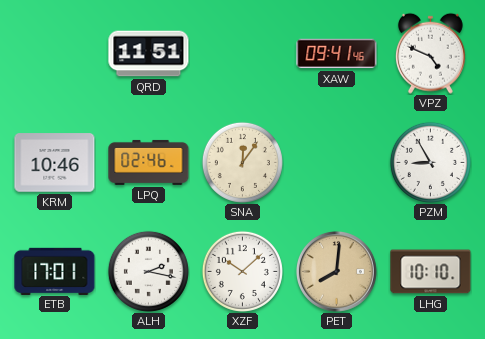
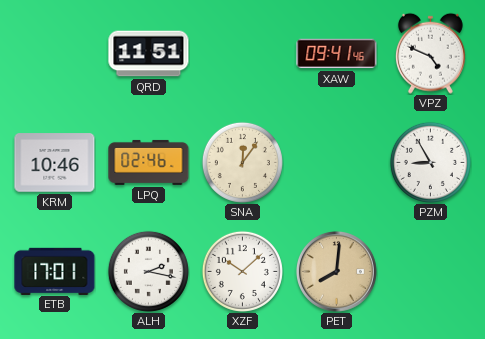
LHG: 10:10 -> none (431, 272)
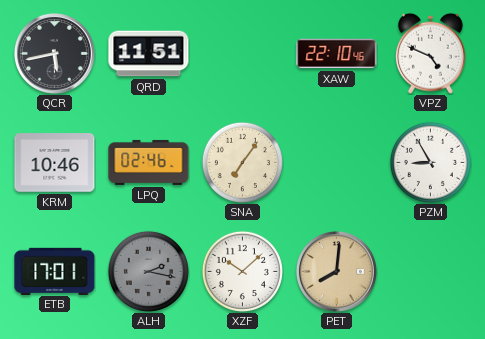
QCR: none -> 5:43 (54, 53)
XAW: 09:41 -> 22:10 (337, 54)
SNA: 12:06 -> 7:06 (242, 162)
ALH dial: white -> grey (148, 271)
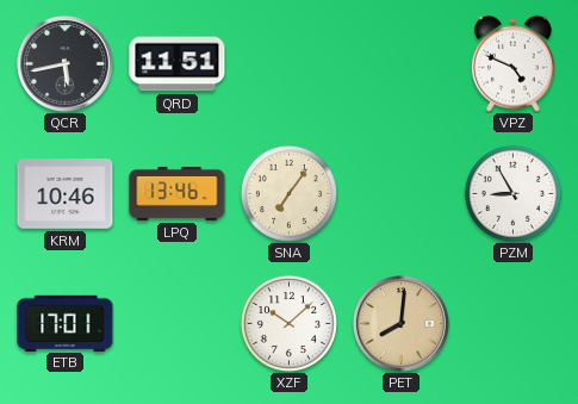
XAW: 22:10 -> none (337, 54)
LPQ: 02:46 -> 13:46 (178, 193)
ALH: 2:17 -> none (148, 271)
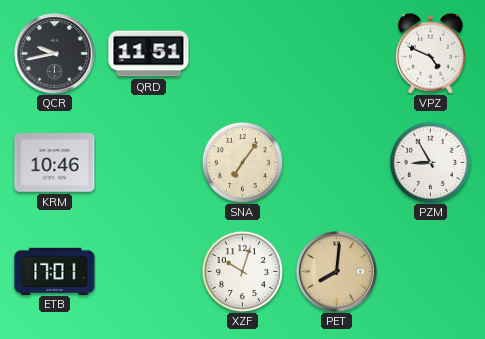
QCR: 5:43 -> 9:43 (54, 53)
LPQ: 13:46 -> none (178, 193)
XZF: 10:08 -> 10:03 (242, 271)
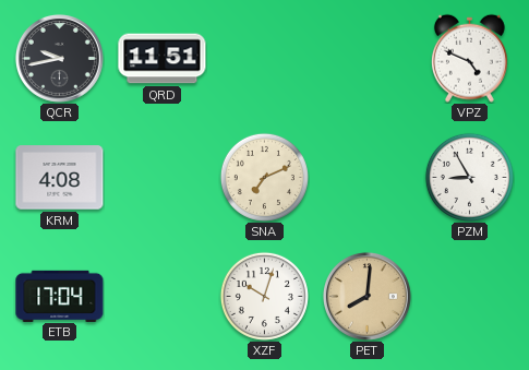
KRM: 10:46 -> 4:08 (60, 178)
SNA: 7:06 -> 7:11 (264, 177)
ETB: 17:01 -> 17:04 (60, 296)
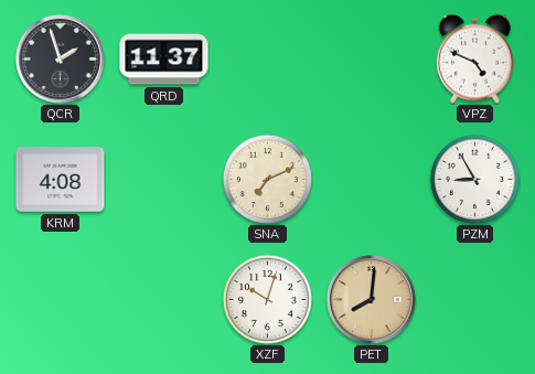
QCR: 9:43 -> 1:57 (60, 58)
QRD: 11:51 -> 11:37 (164, 60)
ETB: 17:04 -> none (60, 296)
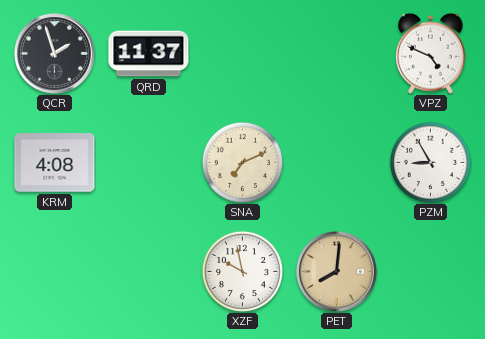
XZF: 10:03 -> 9:58 (242, 271)
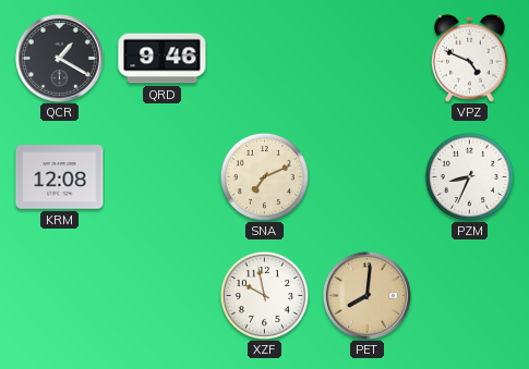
QCR: 1:57 -> 1:20 (59, 58)
QRD: 11:37 -> 9:46 (163, 59)
KRM: 4:08 -> 12:08 (60, 177)
PZM: 8:55 -> 8:34 (469, 176)
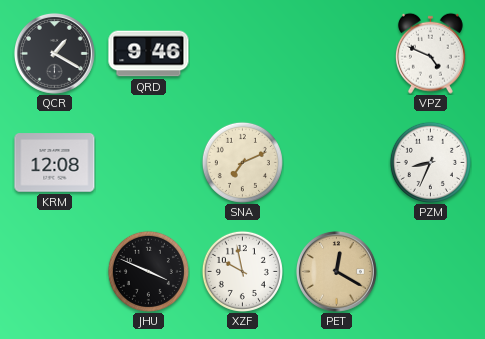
JHU: none -> 3:49 (148, 271)
PET: 8:01 -> 12:20 (336, 271)
